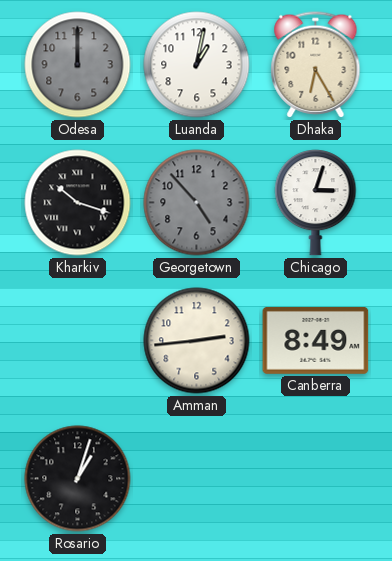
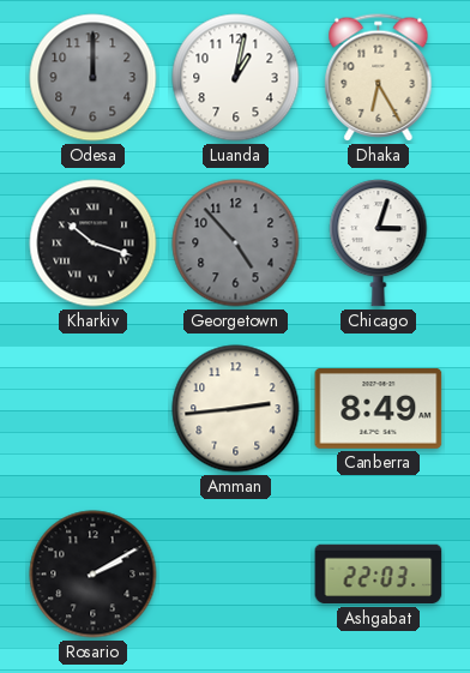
Rosario: 1:03 -> 2:10 (94, 575)
Ashgabat: none -> 22:03 (379, 575)
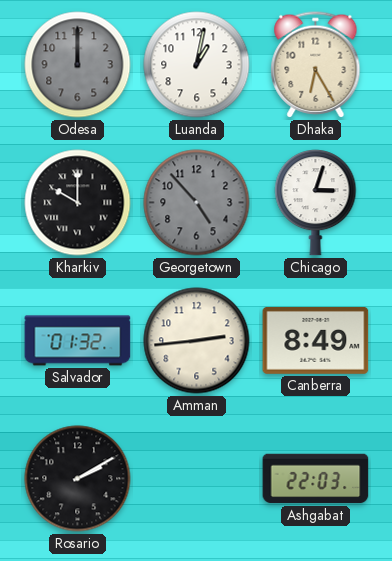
Kharkiv: 10:18 -> 10:00 (78, 203)
Salvador: none -> 01:32 (78, 341)
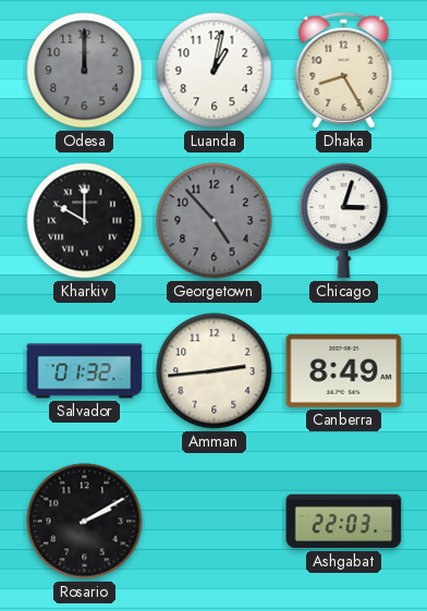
Dhaka: 6:25 -> 8:25 (344, 71)
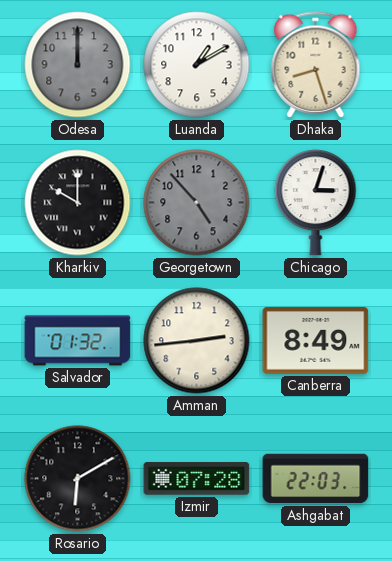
Luanda: 1:02 -> 1:10 (197, 65)
Dhaka: 8:25 -> 8:27 (316, 65)
Rosario: 2:10 -> 6:10 (78, 479)
Izmir: none -> 07:28 (197, 479)
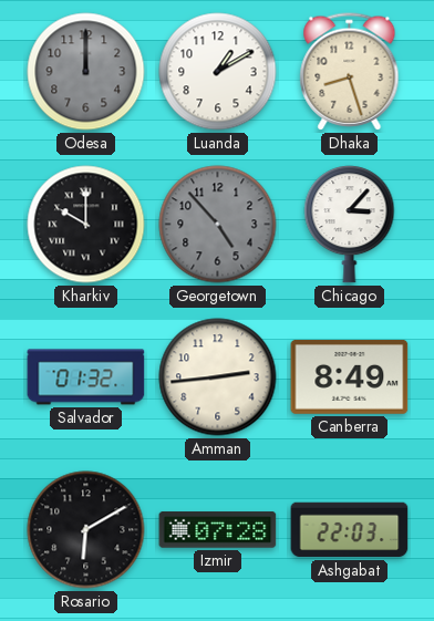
Chicago: 3:03 -> 3:07 (350, 225)
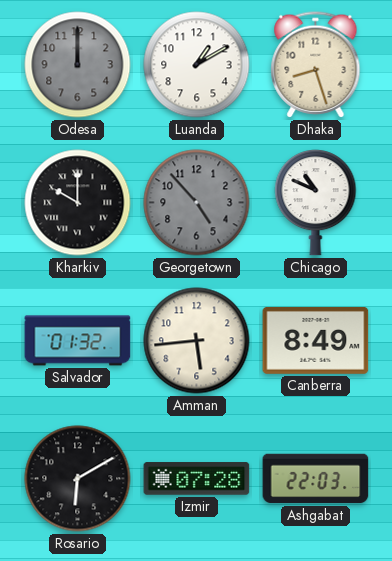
Chicago: 3:07 -> 10:49 (316, 203)
Amman: 2:44 -> 5:44 (197, 341)
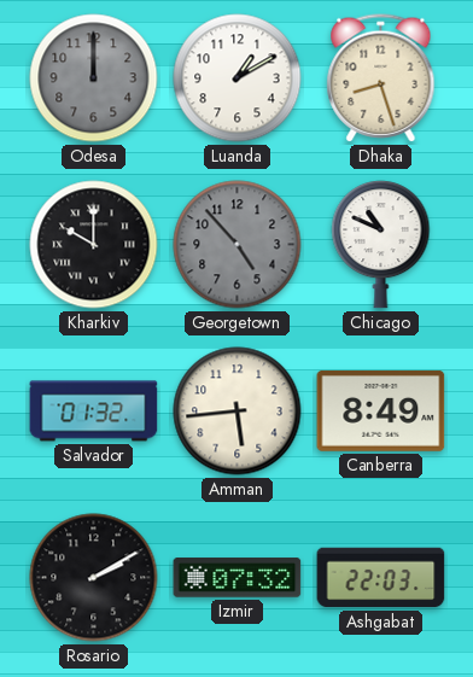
Rosario: 6:10 -> 2:10 (94, 578)
Izmir: 07:28 -> 07:32 (238, 578)
